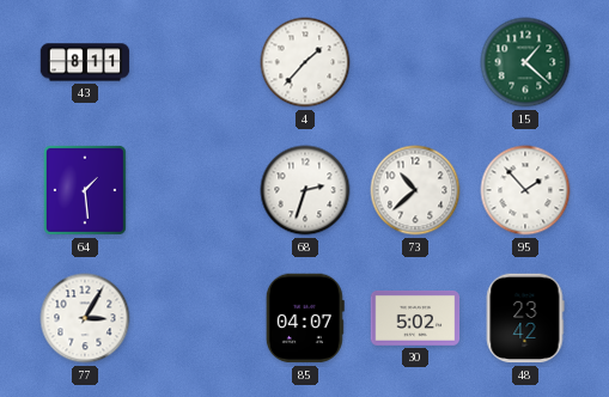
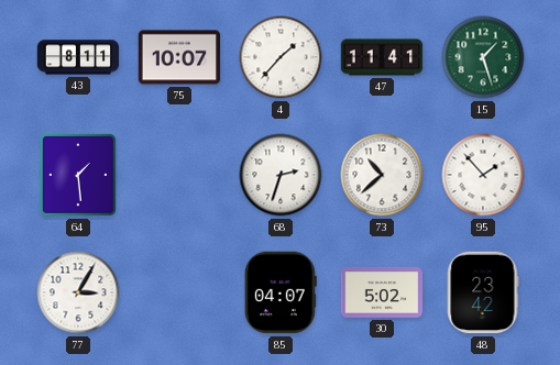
75: none -> 10:07 (179, 57)
47: none -> 11:41 (382, 57)
15: 1:22 -> 1:27 (483, 57)
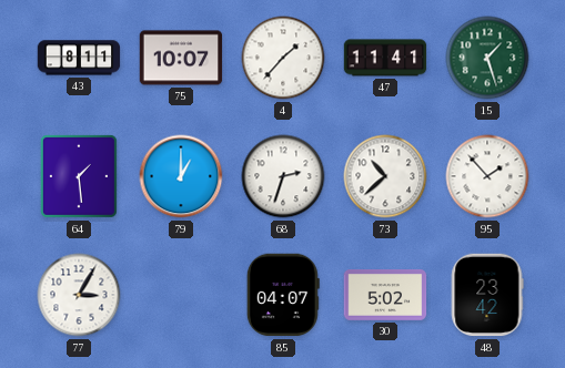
79: none -> 1:00 (181, 176)
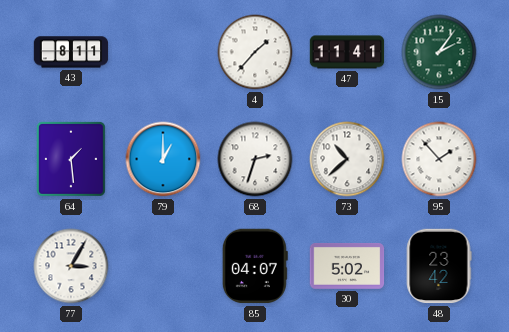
75: 10:07 -> none (181, 58)
15: 1:27 -> 2:06 (439, 52)
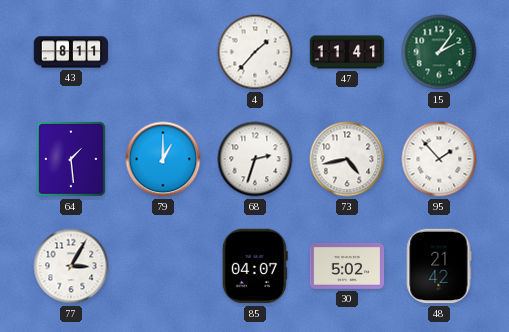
73: 10:38 -> 4:43 (347, 159)
48: 23:42 -> 21:42 (439, 266)
